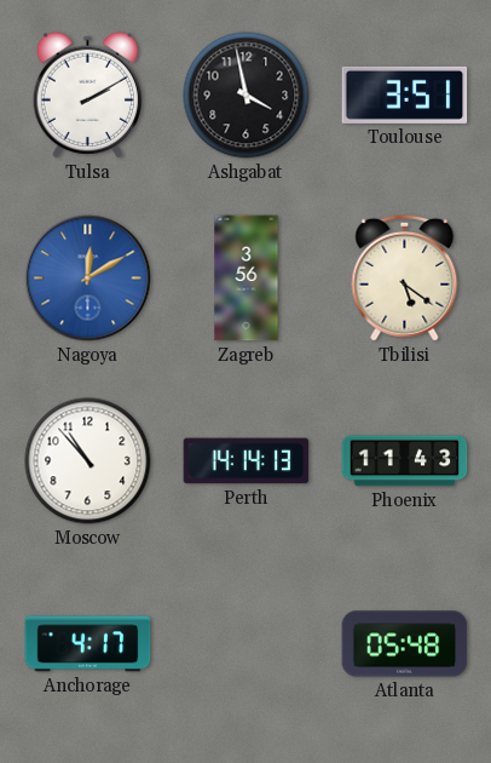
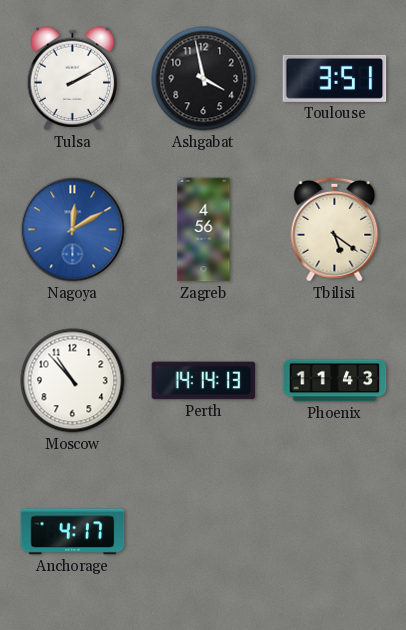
Zagreb: 3:56 -> 4:56 (204, 230)
Atlanta: 05:48 -> none (405, 644)
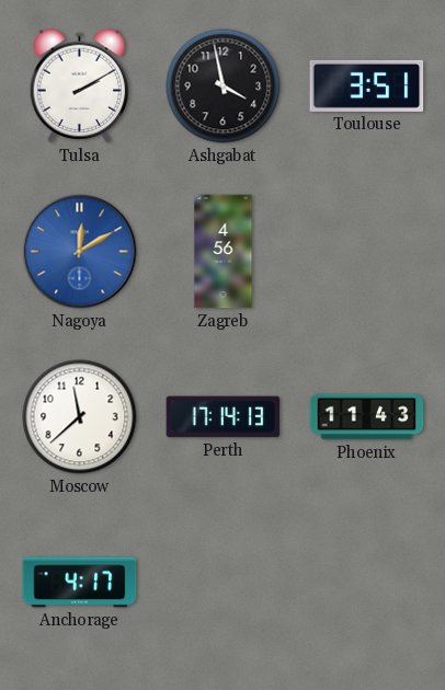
Tbilisi: 5:21 -> none (335, 229)
Moscow: 10:53 -> 11:38 (80, 417)
Perth: 14:14 -> 17:14 (224, 417)
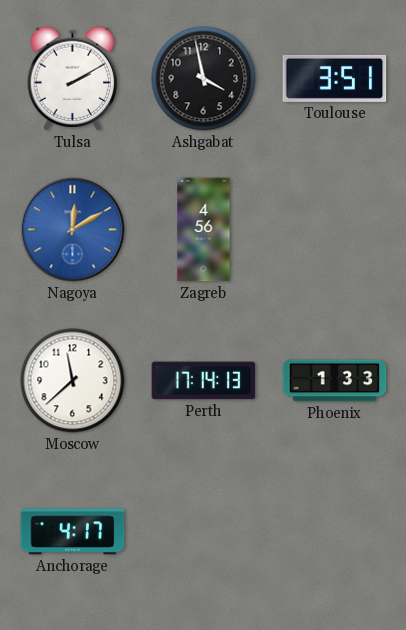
Phoenix: 11:43 -> 1:33 (335, 381)
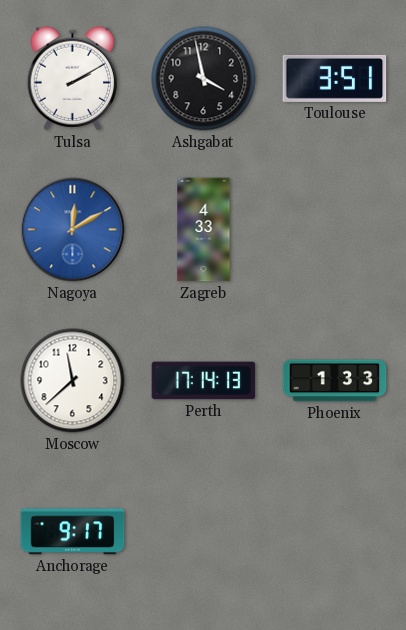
Zagreb: 4:56 -> 4:33 (204, 230)
Anchorage: 4:17 -> 9:17 (73, 532)
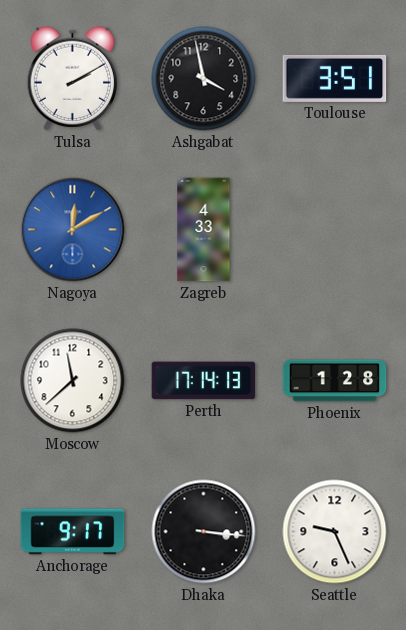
Phoenix: 1:33 -> 1:28 (335, 381)
Dhaka: none -> 3:16 (204, 532)
Seattle: none -> 9:26 (335, 532)
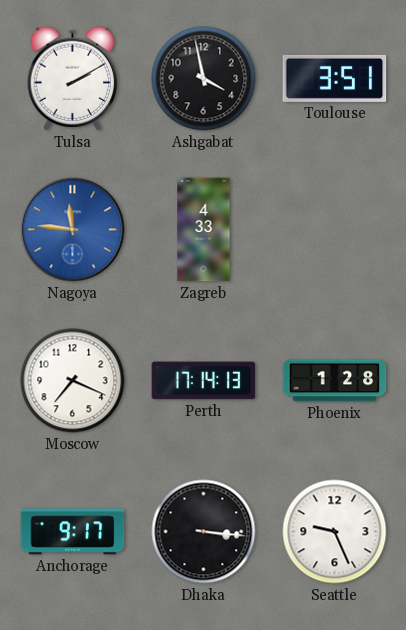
Nagoya: 12:10 -> 11:46 (73, 230)
Moscow: 11:38 -> 7:19 (73, 381)
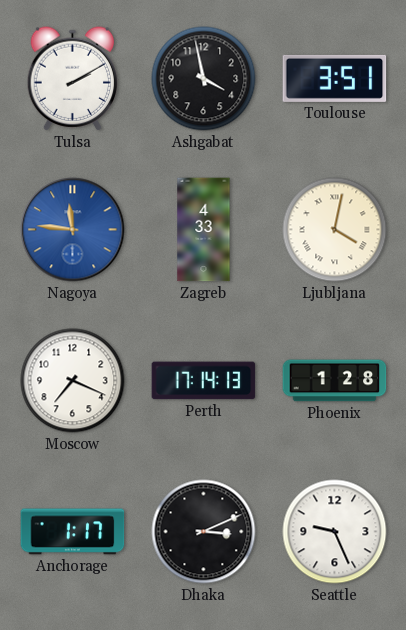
Ljubljana: none -> 4:02 (335, 230)
Anchorage: 9:17 -> 1:17 (73, 532)
Dhaka: 3:16 -> 3:11 (204, 532)
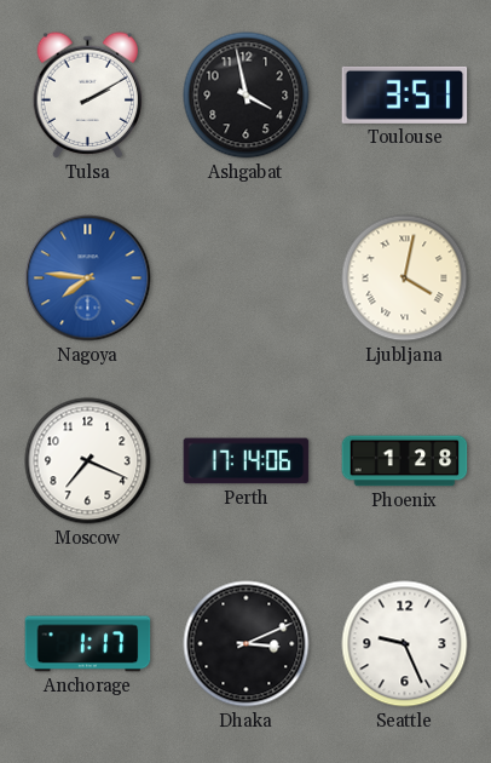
Nagoya: 11:46 -> 7:46 (88, 279)
Zagreb: 4:33 -> none (204, 230)
Perth: 17:14:13 -> 17:14:06 (247, 461)
